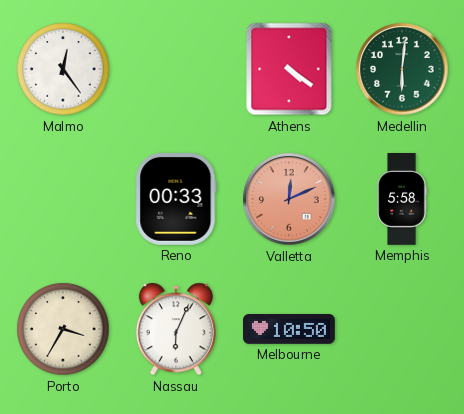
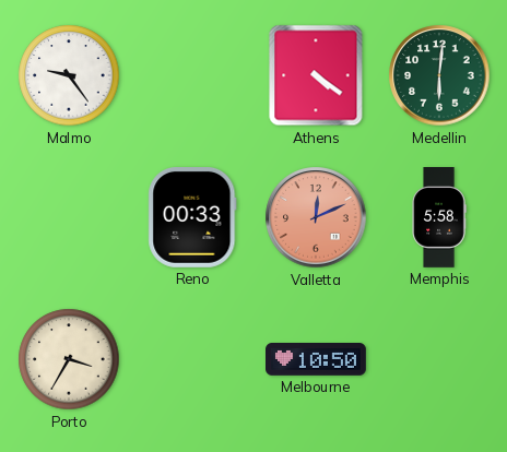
Malmo: 12:24 -> 9:24 (69, 75)
Nassau: 6:04 -> none (176, 329)
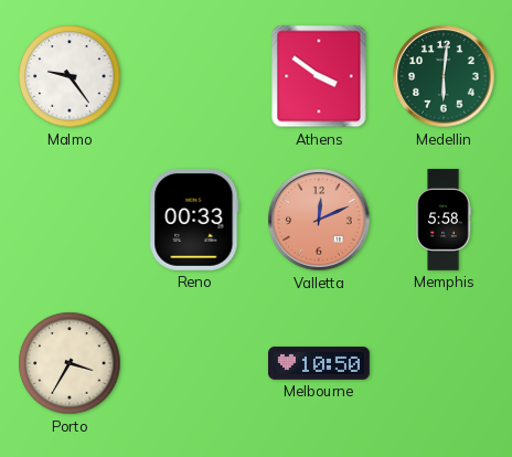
Athens: 4:21 -> 3:51 (319, 76)
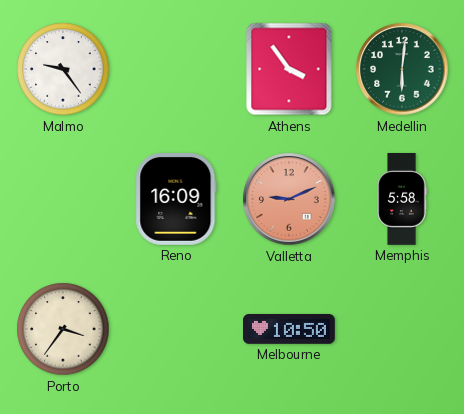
Athens: 3:51 -> 3:54 (289, 69)
Reno: 00:33 -> 16:09 (176, 200)
Valletta: 12:11 -> 9:11 (289, 199)
Porto: 3:35 -> 3:36 (63, 329)
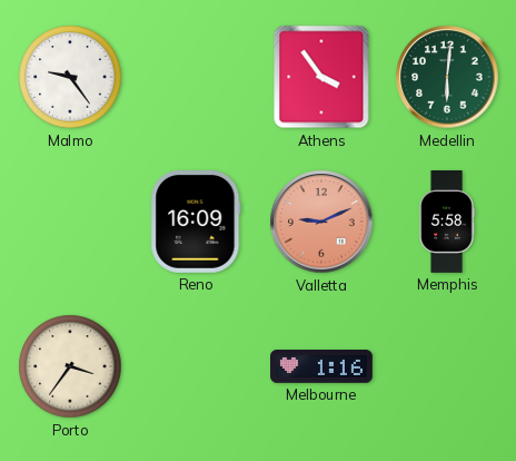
Melbourne: 10:50 -> 1:16 (322, 367)
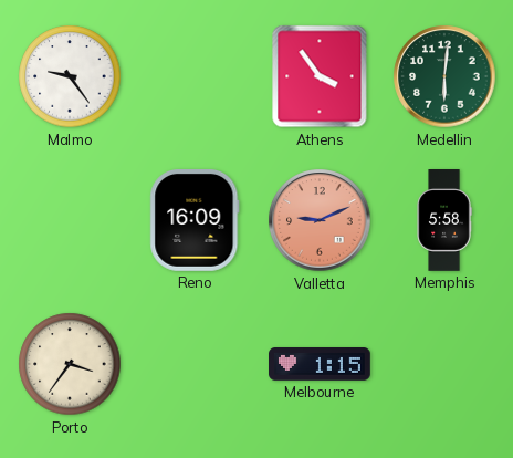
Melbourne: 1:16 -> 1:15 (321, 365)
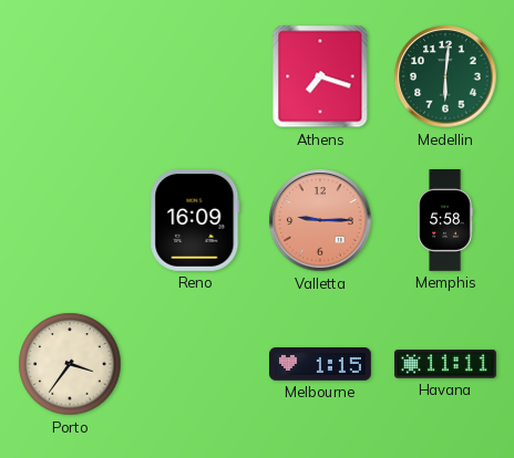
Malmo: 9:24 -> none (70, 76)
Athens: 3:54 -> 7:18 (320, 76)
Valletta: 9:11 -> 9:15 (320, 220)
Havana: none -> 11:11 (446, 364)
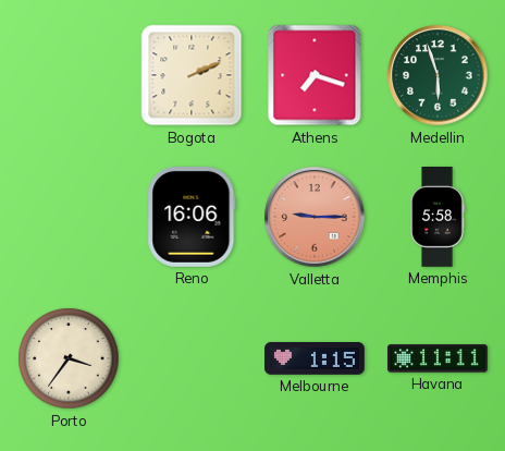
Bogota: none -> 2:11 (192, 75)
Medellin: 6:01 -> 5:57 (438, 75)
Reno: 16:09 -> 16:06 (192, 218)
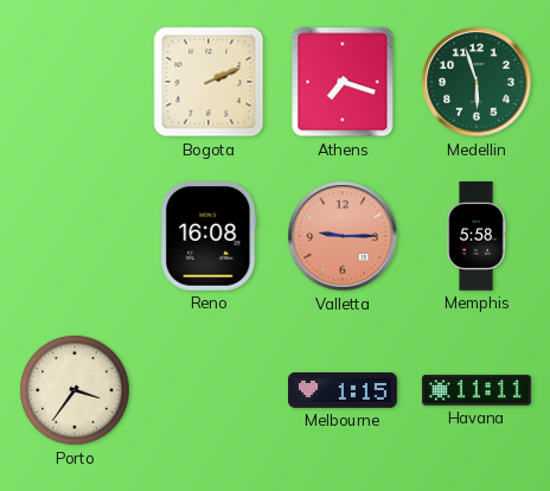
Reno: 16:06 -> 16:08 (209, 237)
